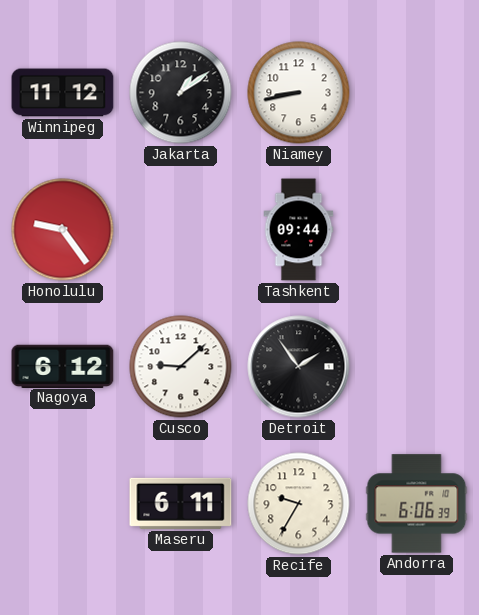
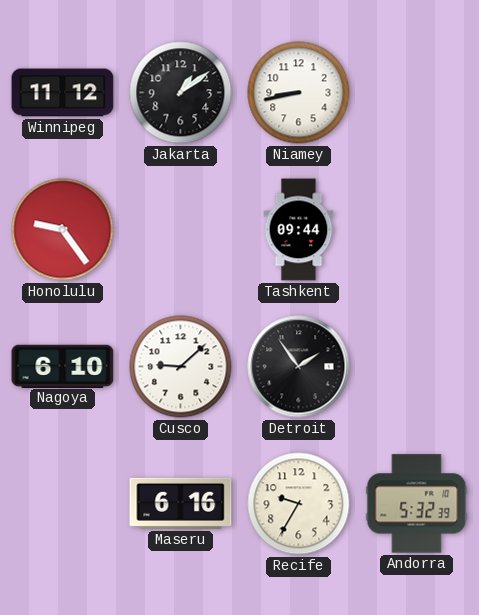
Nagoya: 6:12 -> 6:10 (63, 366)
Maseru: 6:11 -> 6:16 (181, 503)
Andorra: 6:06 -> 5:32 (417, 504)
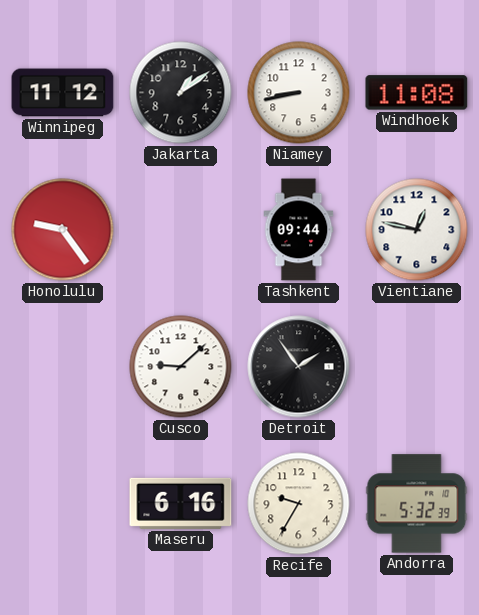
Windhoek: none -> 11:08 (417, 93)
Vientiane: none -> 12:47 (417, 230)
Nagoya: 6:10 -> none (63, 366)
